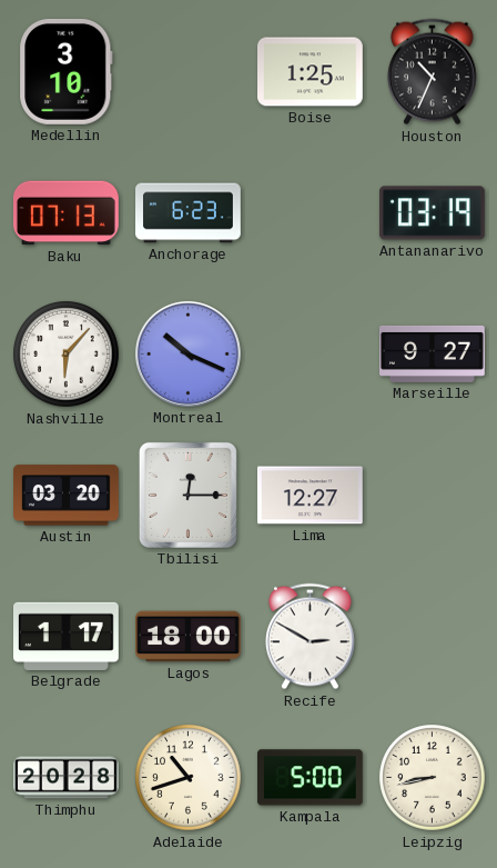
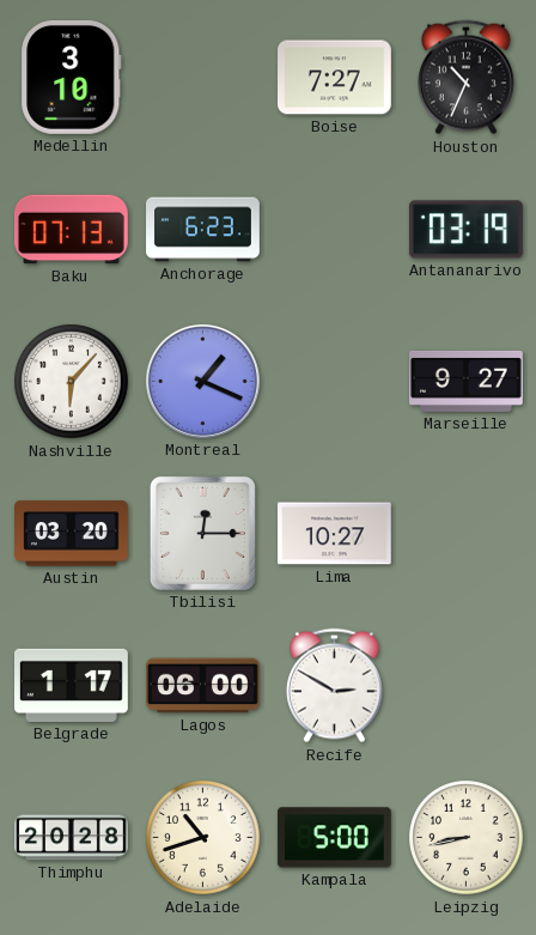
Boise: 1:25 -> 7:27 (335, 78)
Montreal: 10:19 -> 1:19 (202, 381)
Lima: 12:27 -> 10:27 (335, 534)
Lagos: 18:00 -> 06:00 (203, 686)
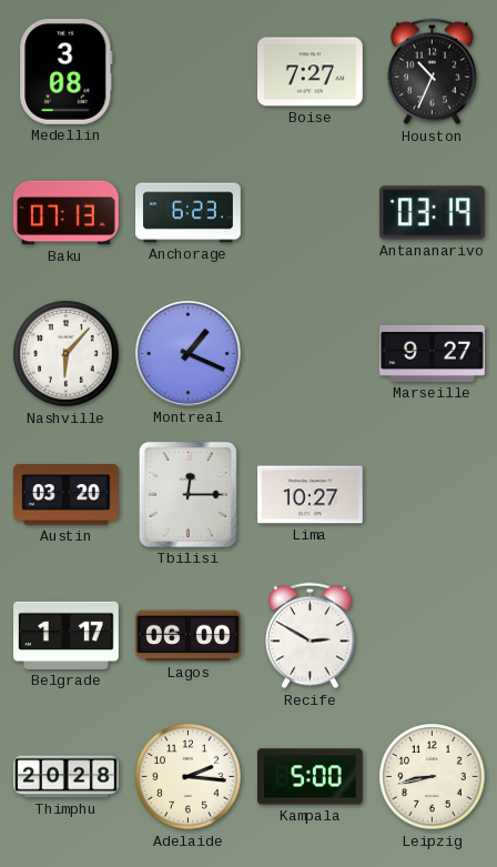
Medellin: 3:10 -> 3:08 (67, 71)
Adelaide: 10:42 -> 2:16 (189, 777)
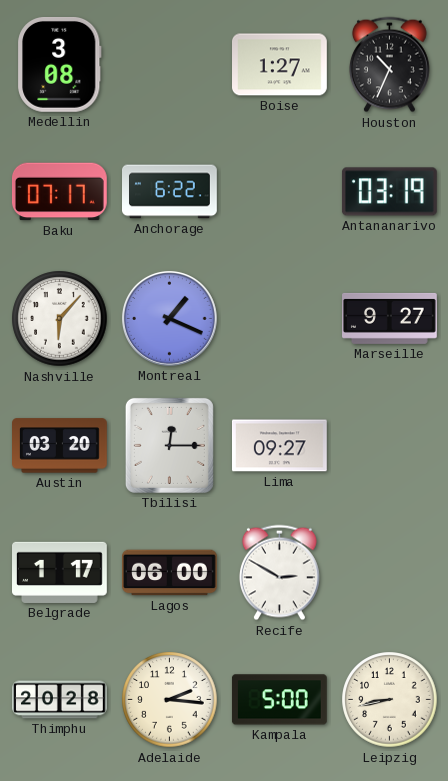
Boise: 7:27 -> 1:27 (280, 65)
Baku: 07:13 -> 07:17 (60, 192)
Anchorage: 6:23 -> 6:22 (170, 192)
Lima: 10:27 -> 09:27 (280, 446)
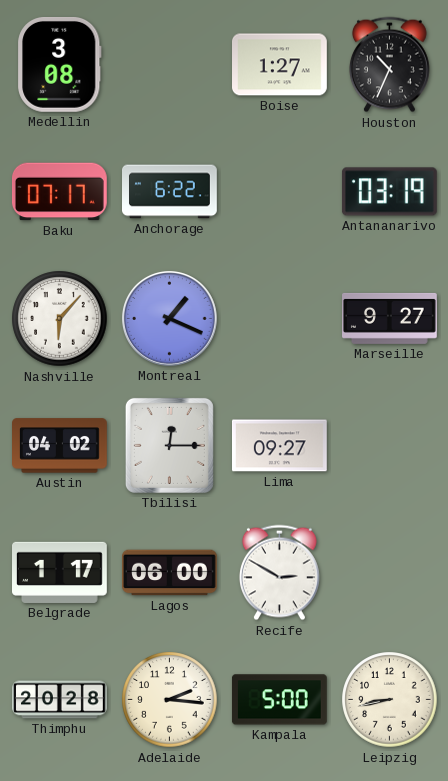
Austin: 03:20 -> 04:02 (60, 446)
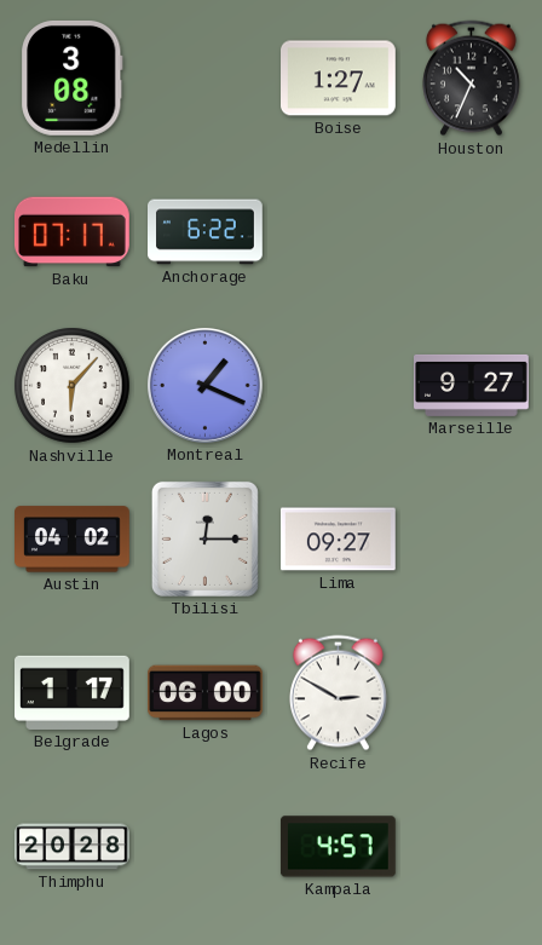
Antananarivo: 03:19 -> none (389, 192)
Adelaide: 2:16 -> none (170, 700)
Kampala: 5:00 -> 4:57 (338, 847)
Leipzig: 8:43 -> none (390, 700)
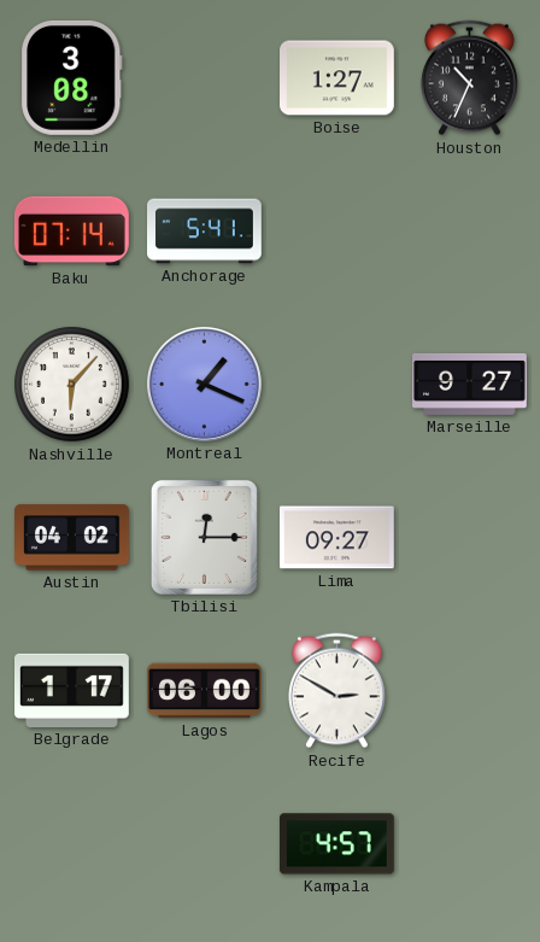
Baku: 07:17 -> 07:14 (72, 232)
Anchorage: 6:22 -> 5:41 (205, 232)
Thimphu: 20:28 -> none (73, 847)
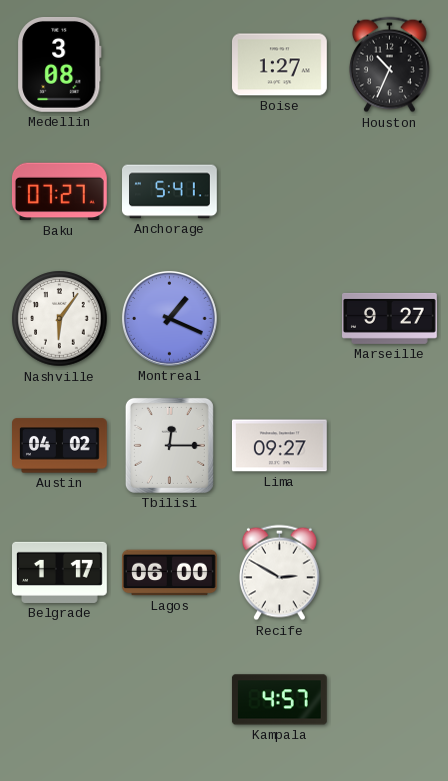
Baku: 07:14 -> 07:27 (60, 192)
Nashville: 6:07 -> 6:06 (60, 319)
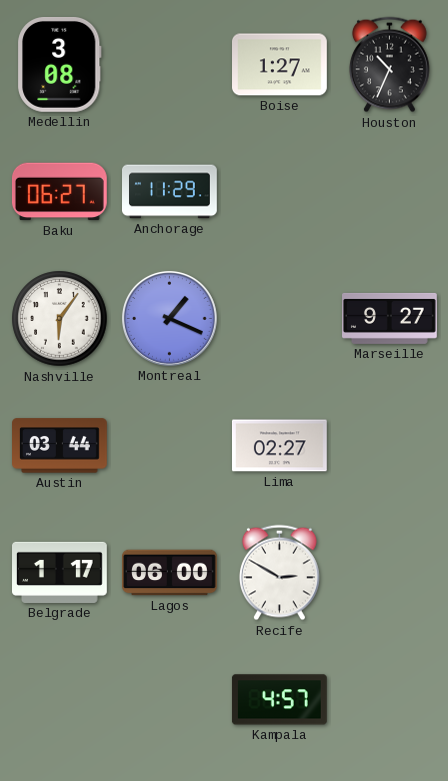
Baku: 07:27 -> 06:27 (60, 192)
Anchorage: 5:41 -> 11:29 (170, 192)
Austin: 04:02 -> 03:44 (60, 446)
Tbilisi: 12:15 -> none (169, 445)
Lima: 09:27 -> 02:27 (280, 446)
